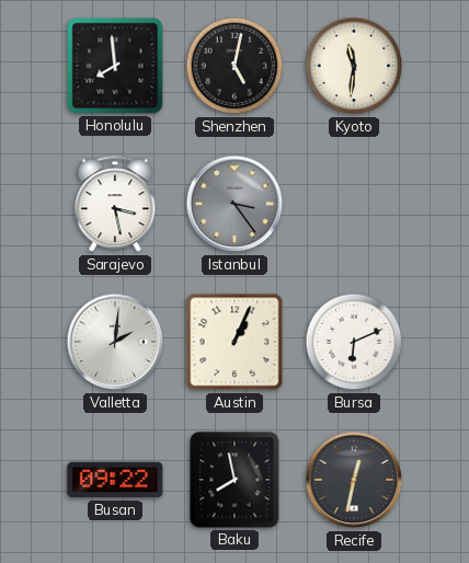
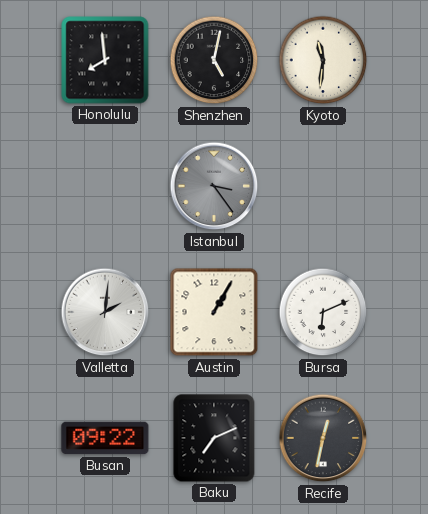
Sarajevo: 3:28 -> none (115, 205)
Austin: 1:04 -> 1:05 (214, 312)
Baku: 7:58 -> 7:11 (214, 438)
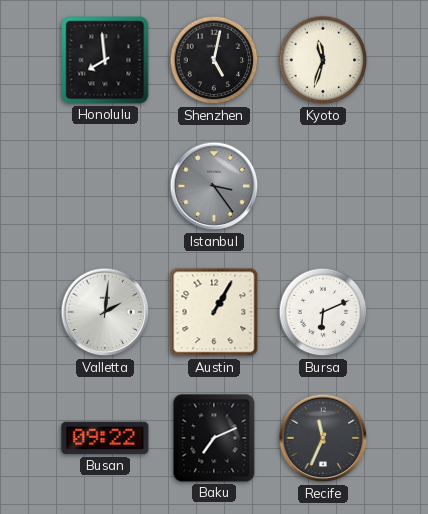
Kyoto: 11:31 -> 11:33 (323, 60)
Recife: 12:32 -> 11:34 (323, 438)
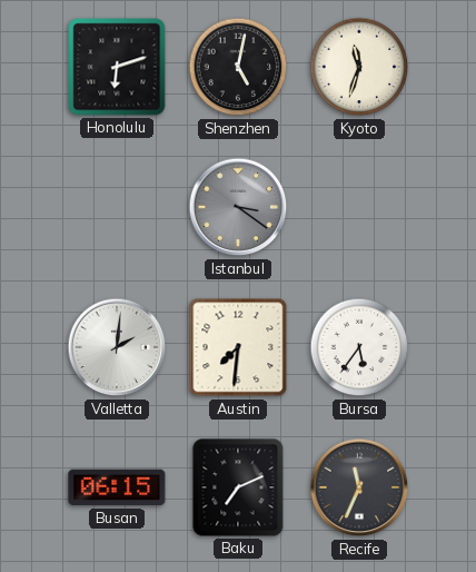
Honolulu: 7:59 -> 6:12 (117, 67)
Istanbul: 3:24 -> 3:21 (238, 207)
Austin: 1:05 -> 7:31 (238, 347)
Bursa: 6:11 -> 5:36 (359, 347)
Busan: 09:22 -> 06:15 (117, 487)
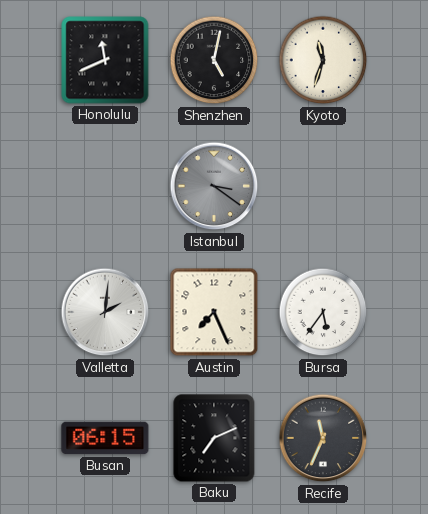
Honolulu: 6:12 -> 11:41 (105, 60)
Austin: 7:31 -> 7:26 (214, 312)
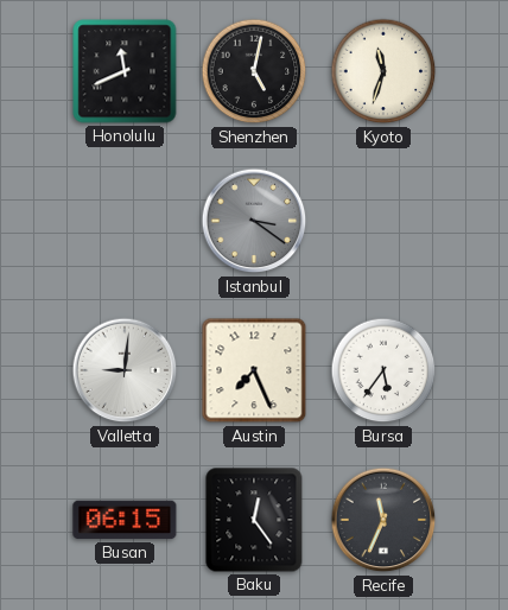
Valletta: 2:01 -> 9:01 (125, 370)
Baku: 7:11 -> 12:24 (254, 520)
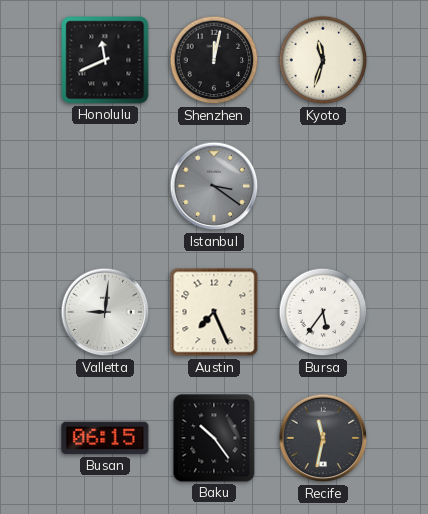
Shenzhen: 5:02 -> 12:02 (214, 60)
Baku: 12:24 -> 10:24 (214, 438)
Recife: 11:34 -> 11:32 (323, 438)
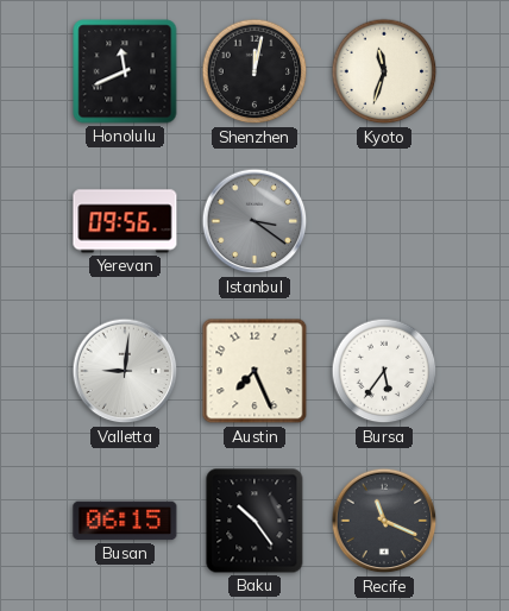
Yerevan: none -> 09:56 (125, 221)
Recife: 11:32 -> 11:19 (384, 521)
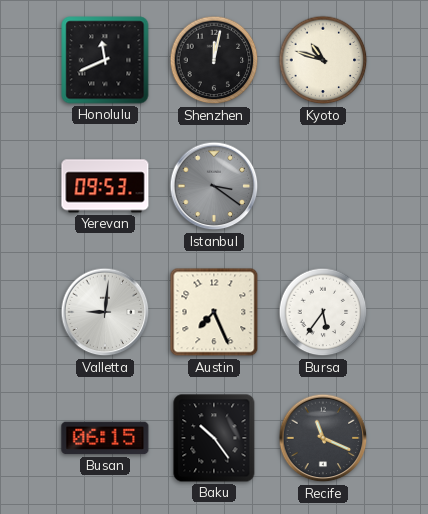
Kyoto: 11:33 -> 10:48 (323, 60)
Yerevan: 09:56 -> 09:53 (105, 186)
